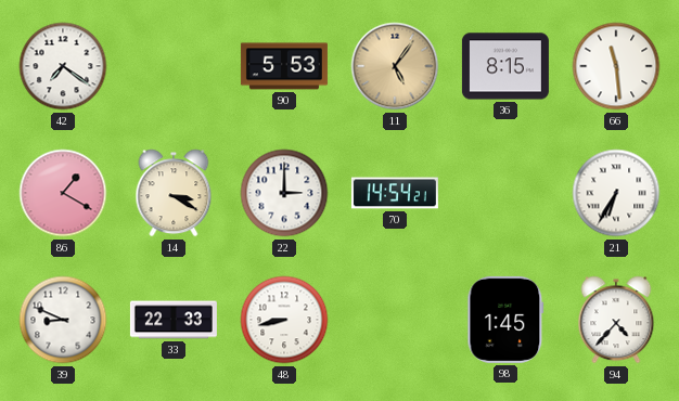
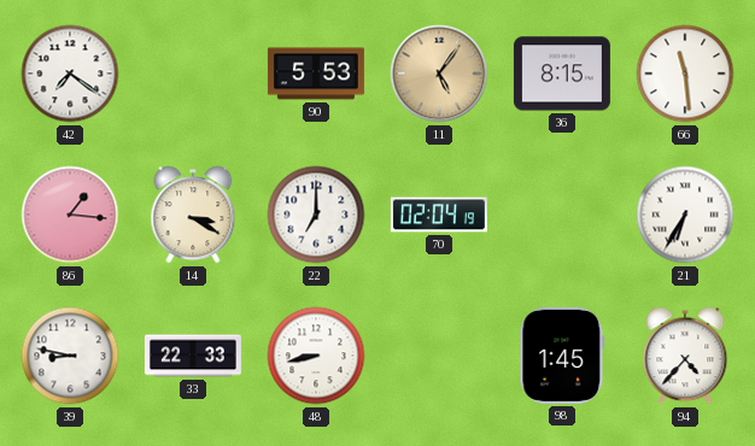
86: 1:20 -> 1:16 (70, 215)
22: 3:00 -> 7:00 (316, 215)
70: 14:54 -> 02:04 (439, 215)
39: 8:49 -> 8:47 (70, 356)
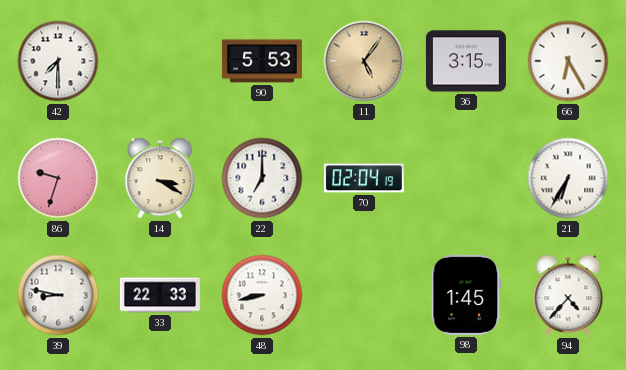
42: 7:21 -> 7:30 (58, 61)
36: 8:15 -> 3:15 (466, 61)
66: 11:29 -> 6:25 (568, 61)
86: 1:16 -> 9:33 (58, 178)
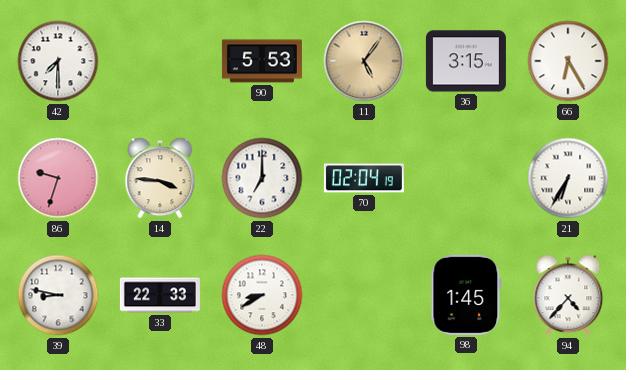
14: 3:20 -> 3:46 (160, 178)
48: 8:43 -> 8:40 (262, 295)
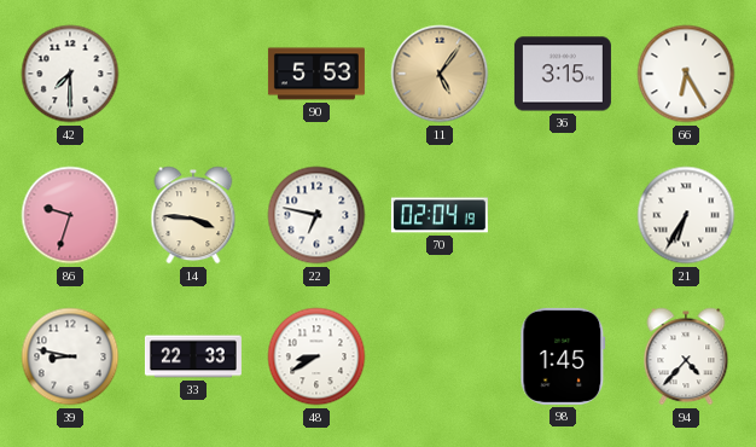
22: 7:00 -> 6:47 (316, 215)
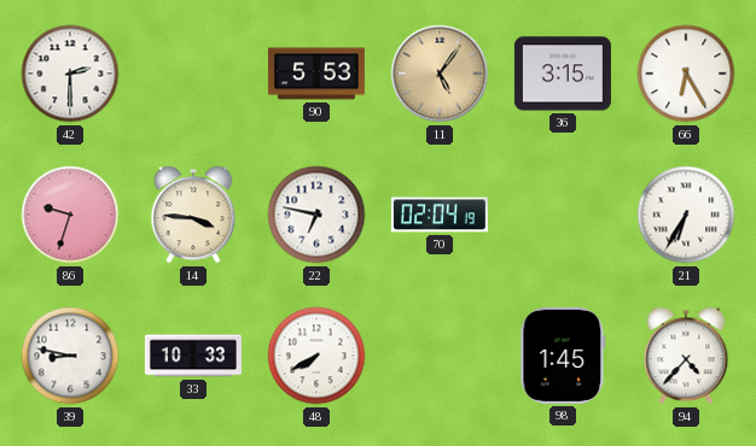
42: 7:30 -> 2:30 (70, 74)
33: 22:33 -> 10:33 (193, 356)
48: 8:40 -> 7:40 (316, 356)
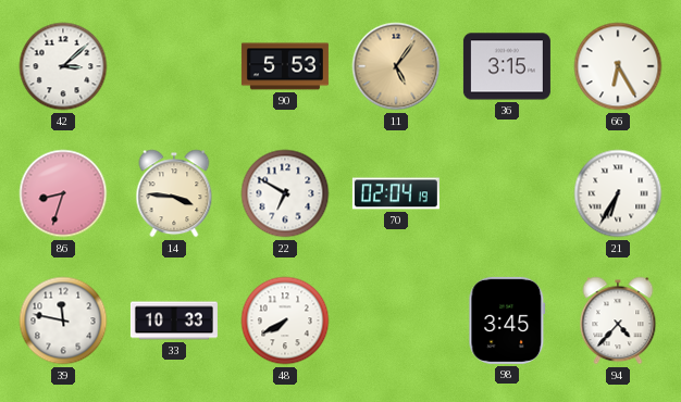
42: 2:30 -> 3:08 (63, 66)
86: 9:33 -> 8:33 (63, 193)
22: 6:47 -> 6:50 (285, 193)
39: 8:47 -> 11:47 (63, 321)
98: 1:45 -> 3:45 (507, 321)
